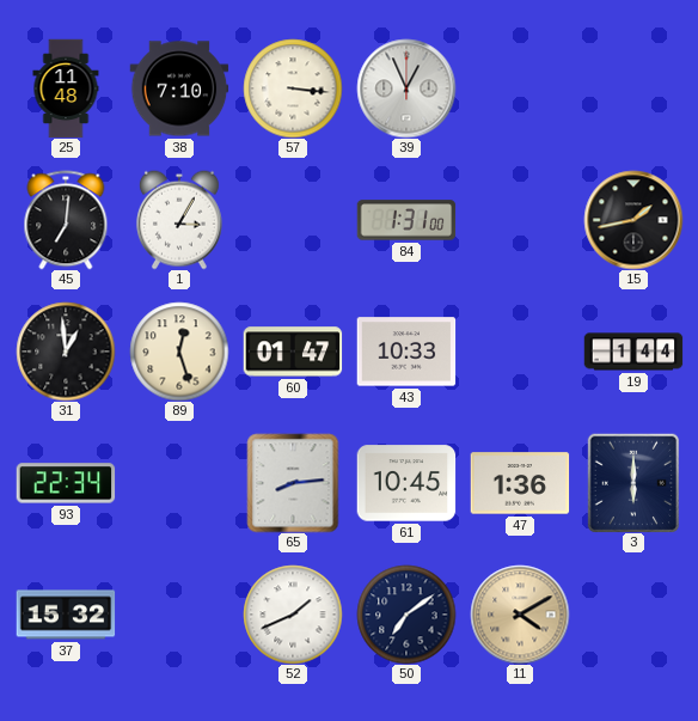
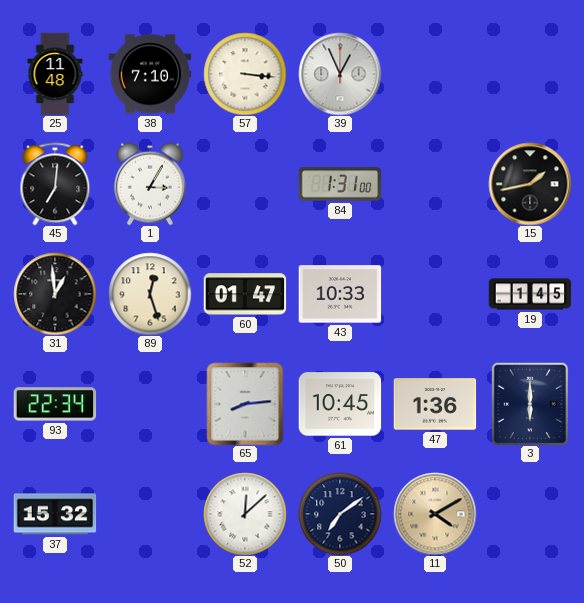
19: 1:44 -> 1:45 (530, 294)
52: 1:41 -> 12:08 (245, 514)
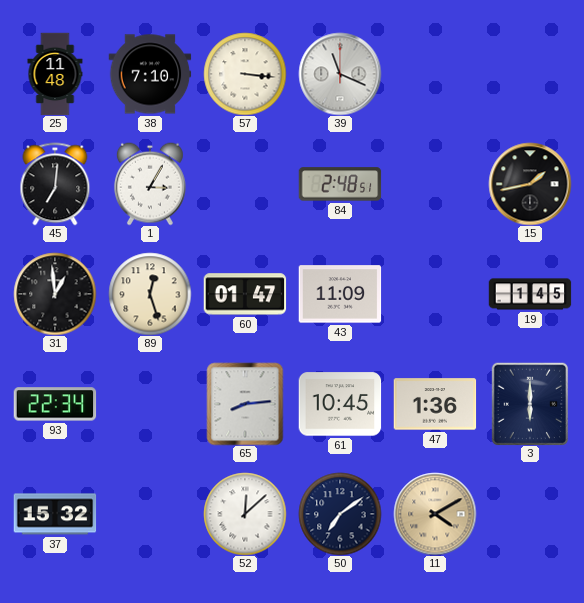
39: 12:56 -> 11:19 (340, 74)
84: 1:31 -> 2:48 (340, 184)
43: 10:33 -> 11:09 (340, 294)
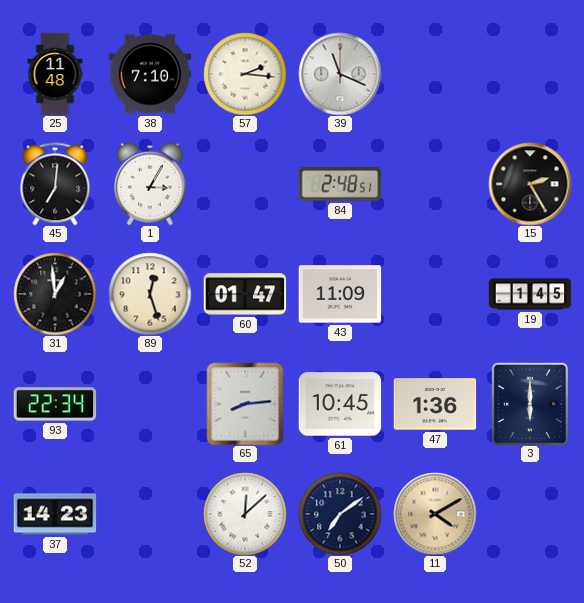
57: 3:16 -> 2:16 (245, 74)
15: 1:43 -> 2:25 (530, 184)
37: 15:32 -> 14:23 (55, 514)
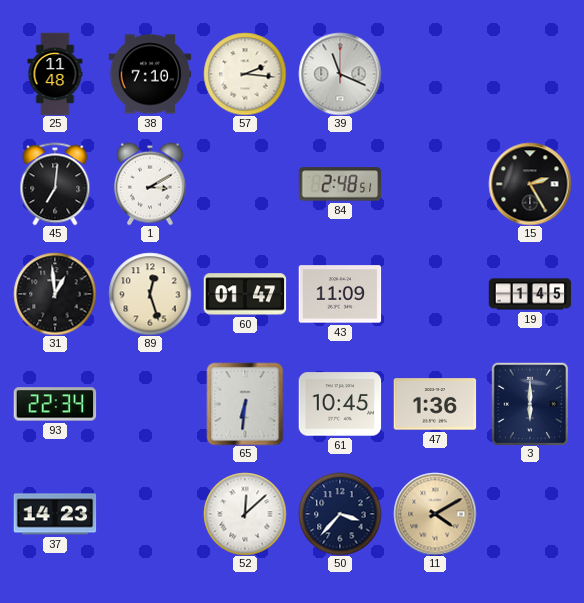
1: 3:05 -> 3:10 (150, 184)
65: 8:14 -> 6:31 (245, 404)
50: 7:09 -> 3:37 (340, 514)
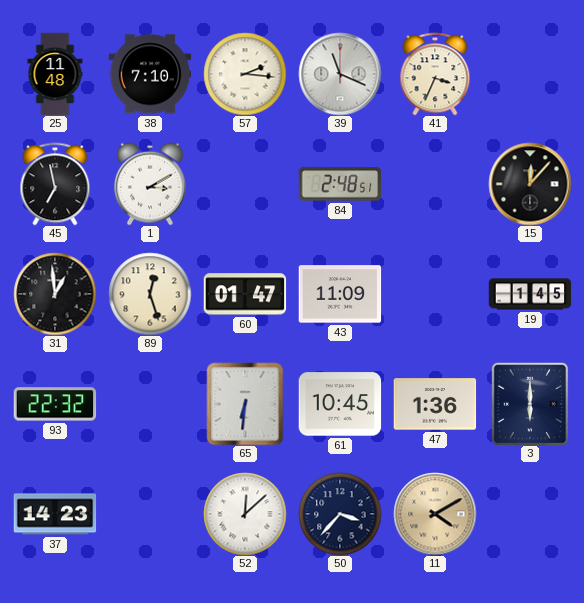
41: none -> 3:34 (435, 74)
45: 7:01 -> 6:58 (55, 184)
15: 2:25 -> 12:07 (530, 184)
93: 22:34 -> 22:32 (55, 404)
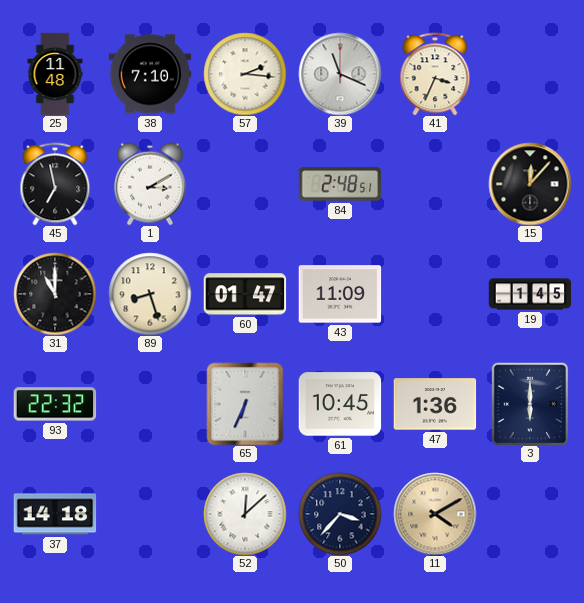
31: 12:59 -> 11:00 (55, 294)
89: 12:27 -> 8:27 (150, 294)
65: 6:31 -> 6:34 (245, 404)
37: 14:23 -> 14:18 (55, 514)
